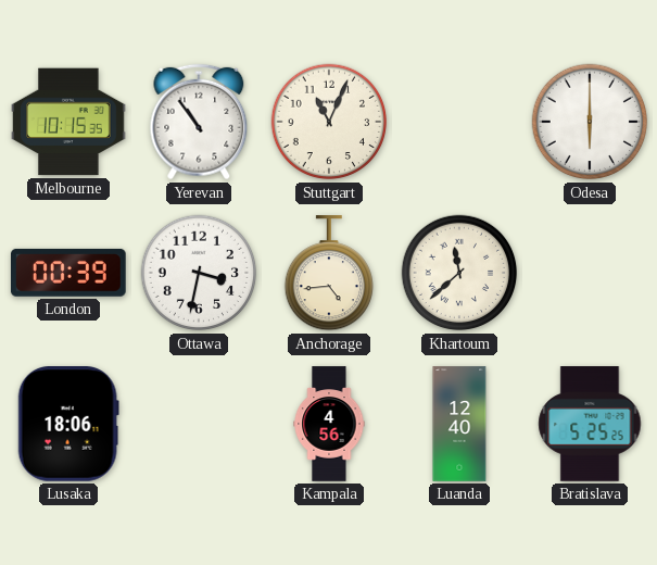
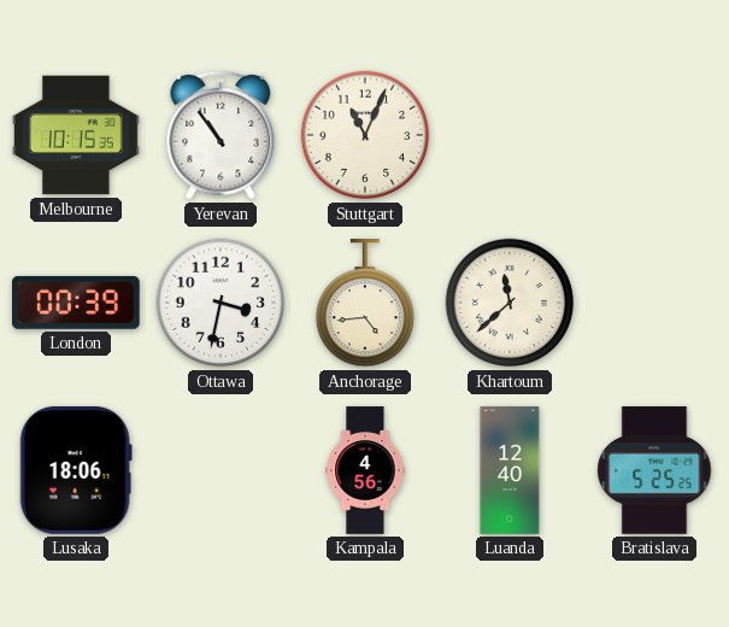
Odesa: 6:00 -> none (590, 122)
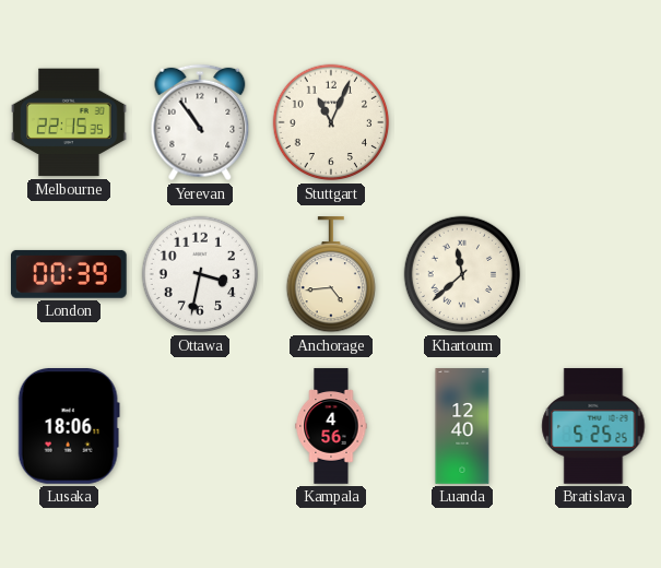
Melbourne: 10:15 -> 22:15 (69, 122)
